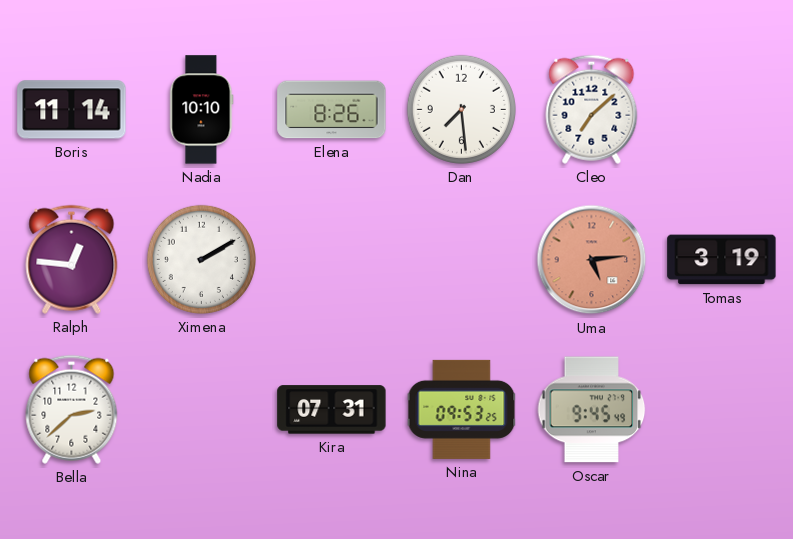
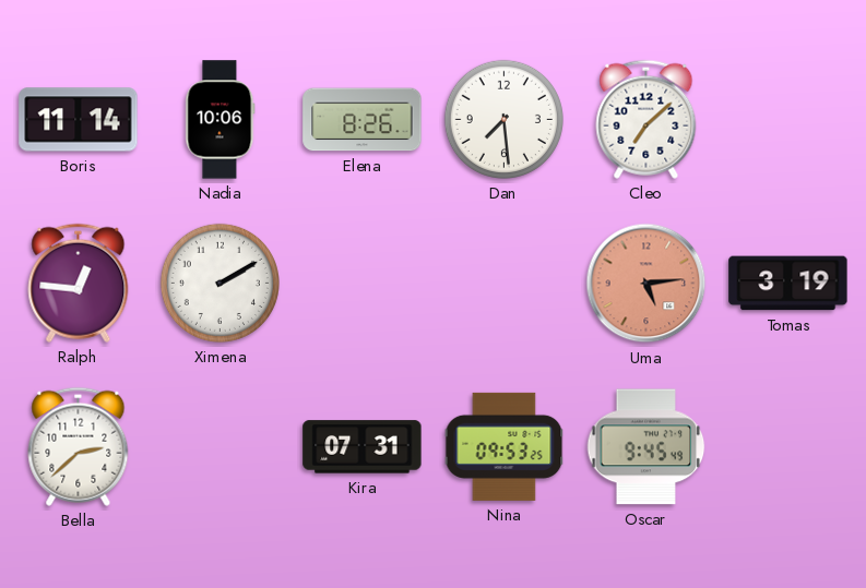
Nadia: 10:10 -> 10:06 (221, 120)
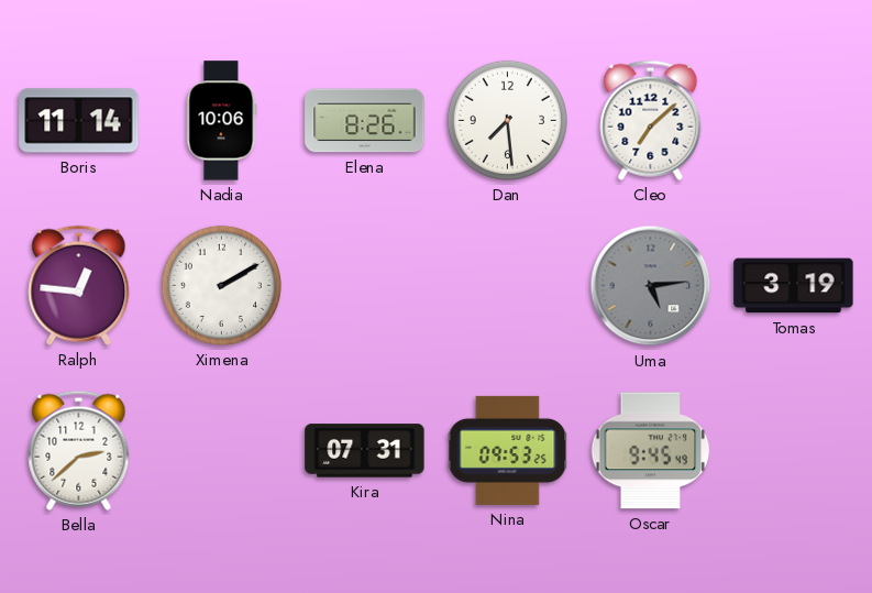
Uma dial: salmon -> grey (651, 286)
